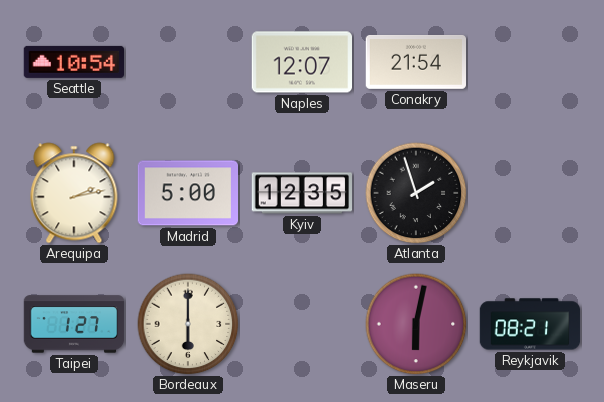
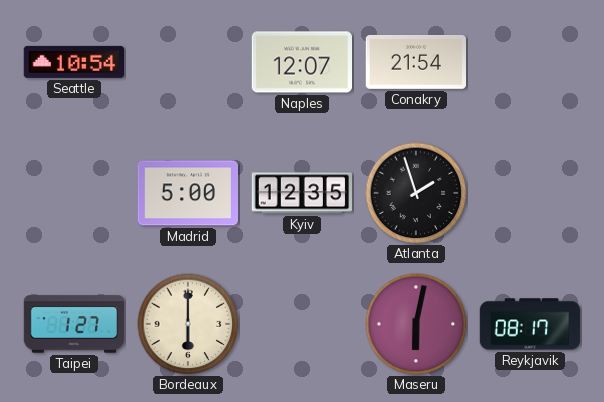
Arequipa: 2:13 -> none (74, 193)
Reykjavik: 08:21 -> 08:17 (530, 324)
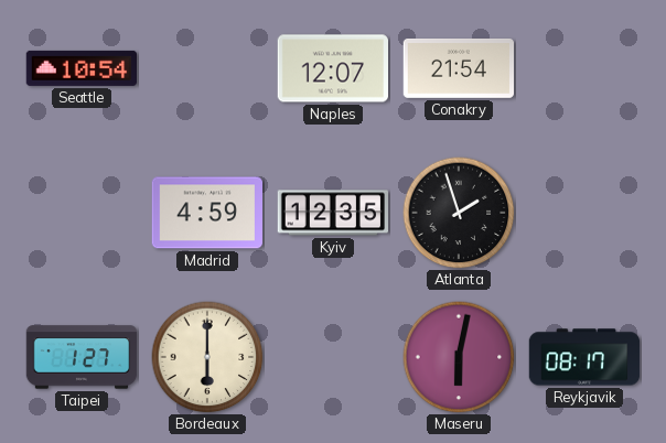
Madrid: 5:00 -> 4:59 (206, 213)
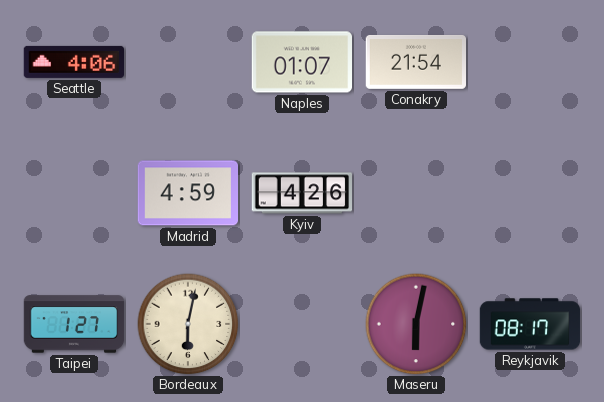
Seattle: 10:54 -> 4:06 (73, 62)
Naples: 12:07 -> 01:07 (302, 62)
Kyiv: 12:35 -> 4:26 (302, 193)
Atlanta: 1:57 -> none (459, 213)
Bordeaux: 6:00 -> 6:02 (188, 324)
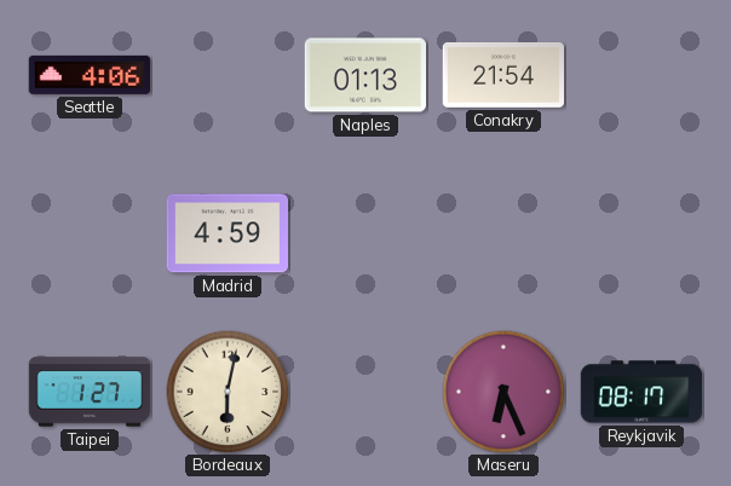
Naples: 01:07 -> 01:13 (365, 75)
Kyiv: 4:26 -> none (302, 193)
Maseru: 6:02 -> 6:26 (503, 392)
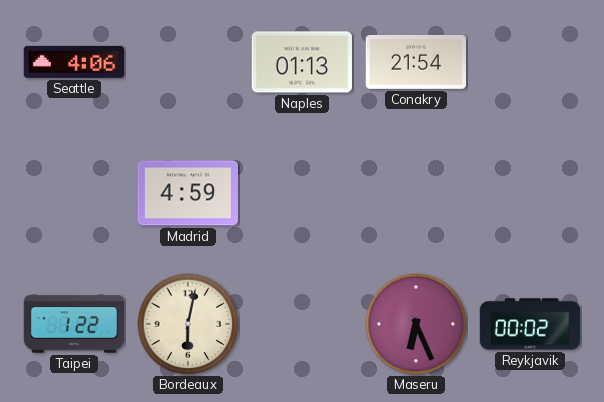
Taipei: 1:27 -> 1:22 (74, 324)
Reykjavik: 08:17 -> 00:02 (530, 324)
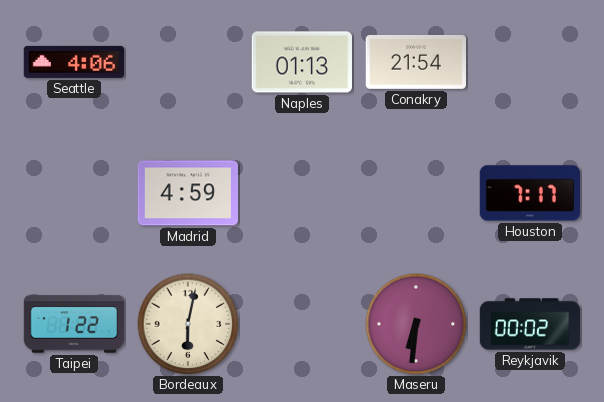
Houston: none -> 7:17 (530, 193)
Maseru: 6:26 -> 6:31 (416, 324)
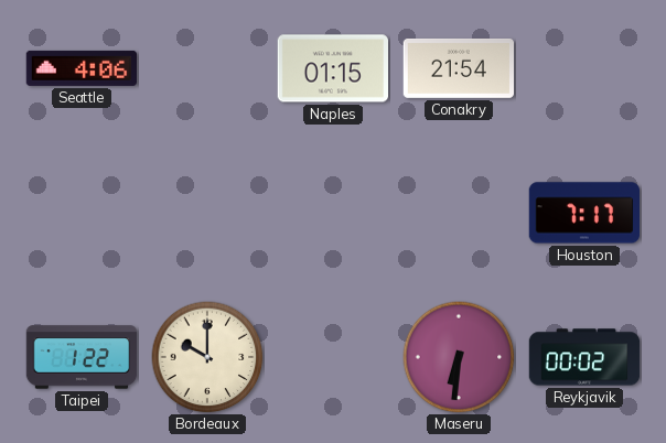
Naples: 01:13 -> 01:15 (333, 68)
Madrid: 4:59 -> none (187, 193)
Bordeaux: 6:02 -> 10:00 (207, 357)
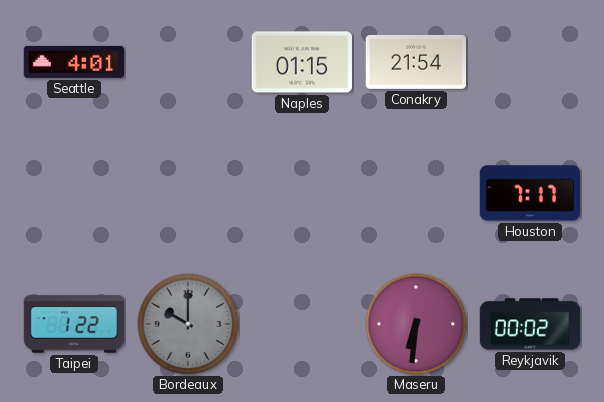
Seattle: 4:06 -> 4:01 (73, 62)
Bordeaux dial: cream -> grey (188, 324)
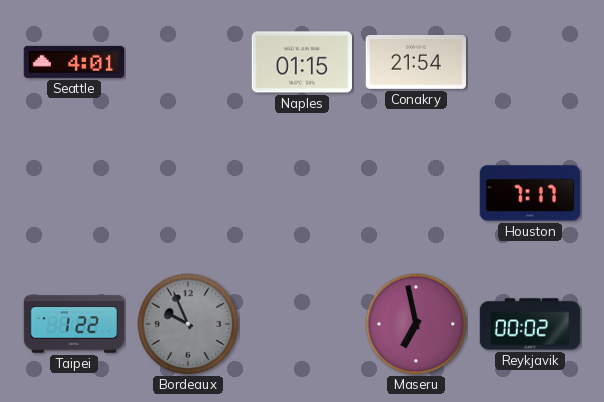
Bordeaux: 10:00 -> 9:56 (188, 324)
Maseru: 6:31 -> 6:58 (416, 324)
